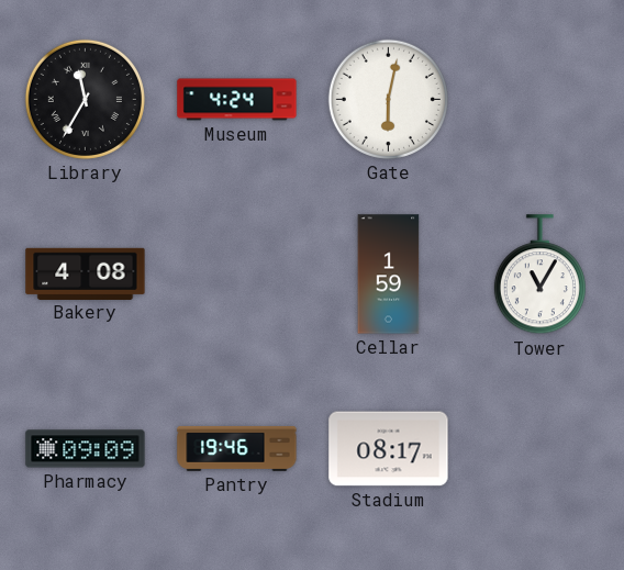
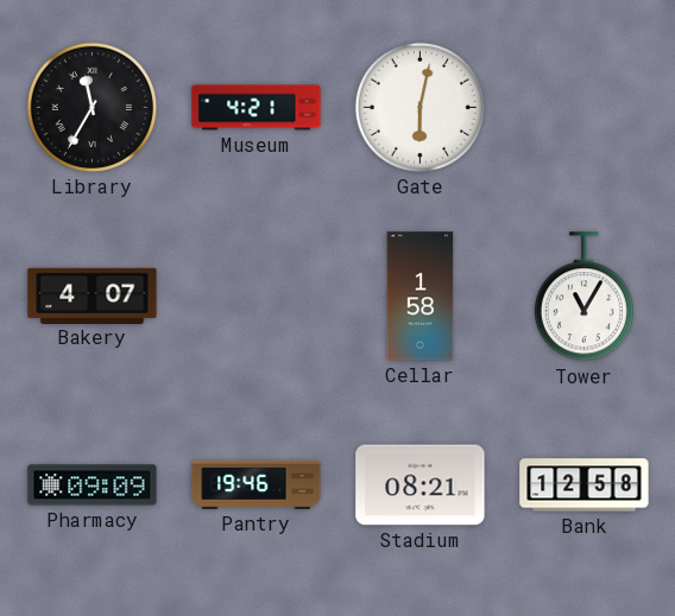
Museum: 4:24 -> 4:21 (257, 108)
Bakery: 4:08 -> 4:07 (93, 296)
Cellar: 1:59 -> 1:58 (421, 297)
Stadium: 08:17 -> 08:21 (421, 485)
Bank: none -> 12:58 (585, 485)
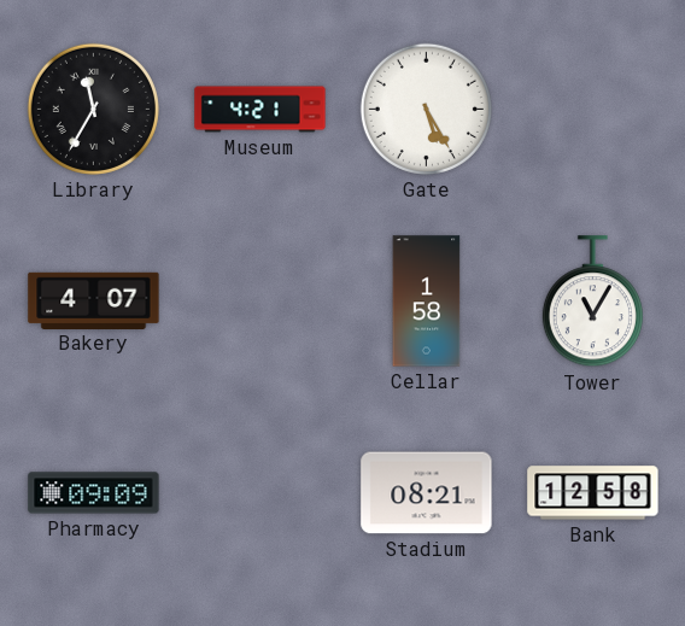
Gate: 6:02 -> 5:25 (426, 109)
Pantry: 19:46 -> none (257, 484)
